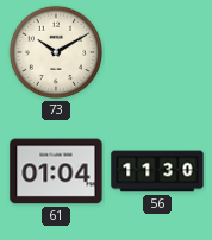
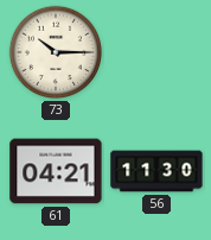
73: 10:10 -> 10:15 (56, 52)
61: 01:04 -> 04:21 (56, 171)
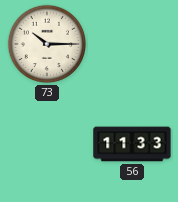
61: 04:21 -> none (56, 171)
56: 11:30 -> 11:33 (132, 144)
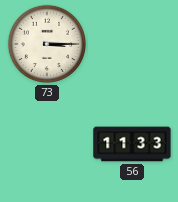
73: 10:15 -> 3:15 (47, 44)
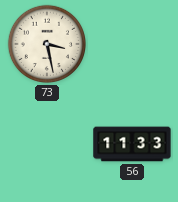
73: 3:15 -> 3:28 (47, 44)
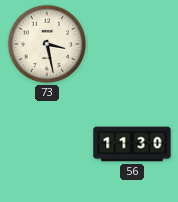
56: 11:33 -> 11:30 (132, 144)
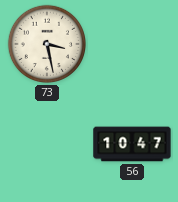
56: 11:30 -> 10:47 (132, 144)
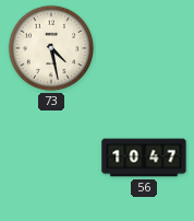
73: 3:28 -> 4:28 (51, 48)
